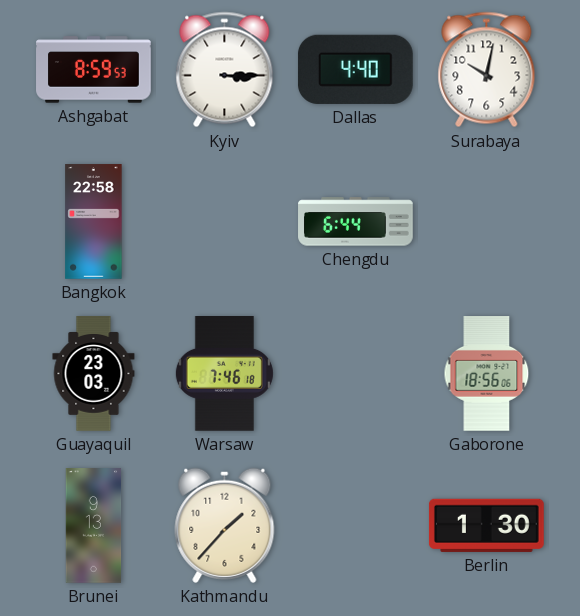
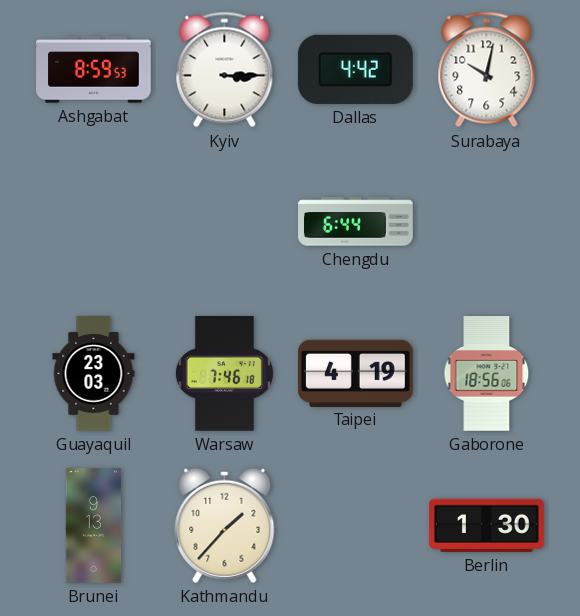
Dallas: 4:40 -> 4:42 (355, 69)
Bangkok: 22:58 -> none (94, 222)
Taipei: none -> 4:19 (356, 373)
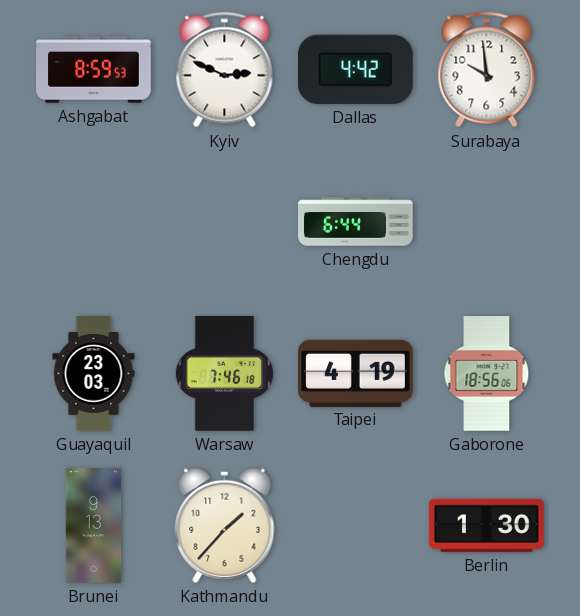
Kyiv: 3:15 -> 2:49 (225, 70)
Surabaya: 10:02 -> 9:59 (487, 70)
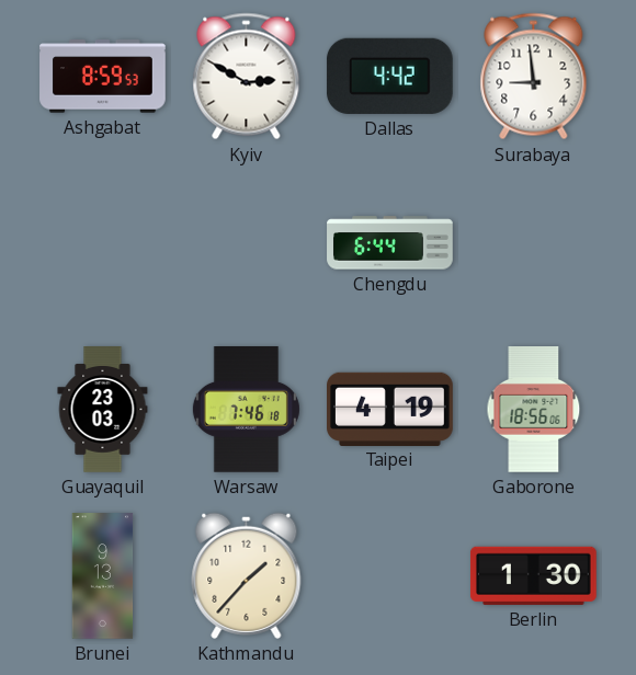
Kyiv: 2:49 -> 2:50 (247, 77)
Surabaya: 9:59 -> 8:59 (534, 77)
